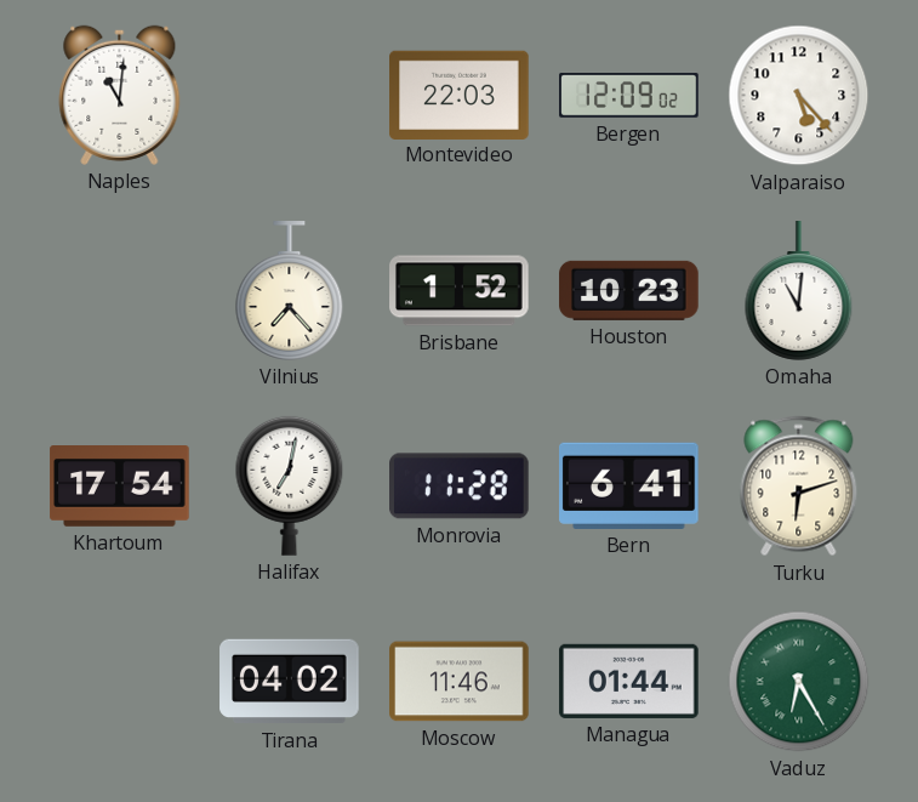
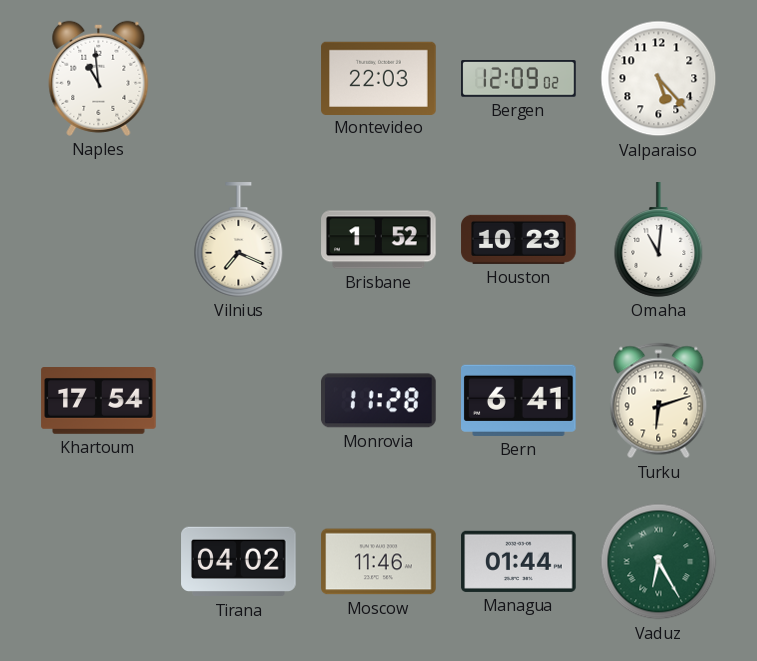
Naples: 11:01 -> 10:59 (99, 78)
Vilnius: 7:23 -> 7:19 (239, 240)
Halifax: 7:02 -> none (290, 485)
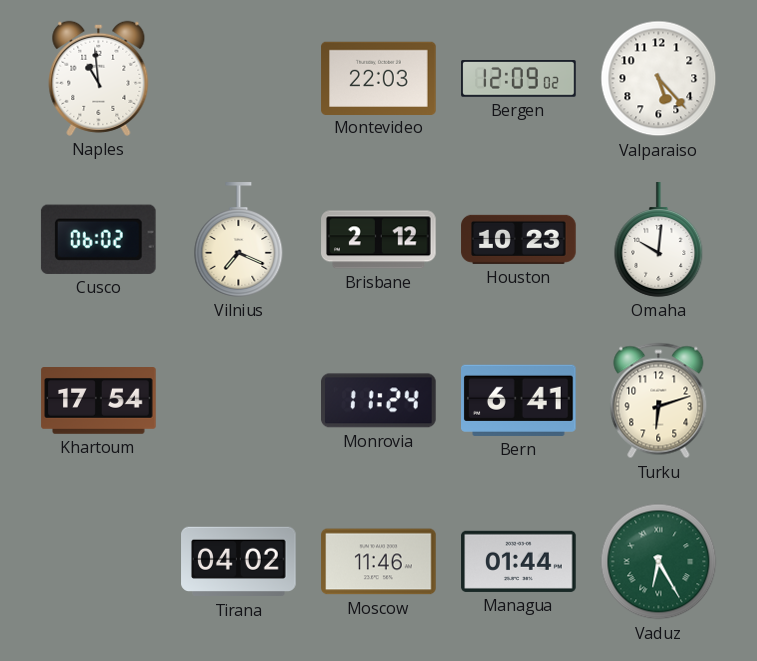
Cusco: none -> 06:02 (98, 239)
Brisbane: 1:52 -> 2:12 (379, 240)
Omaha: 11:01 -> 10:01 (659, 240)
Monrovia: 11:28 -> 11:24 (379, 401)
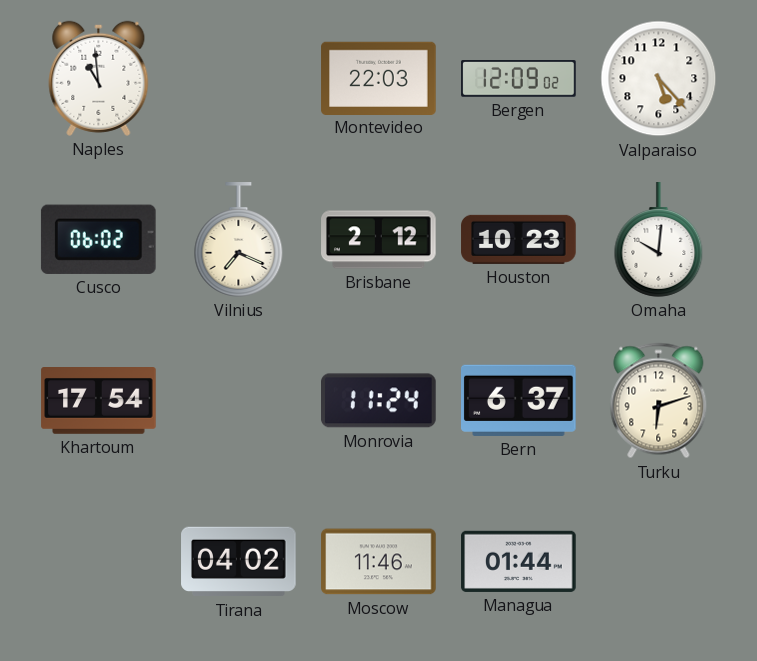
Bern: 6:41 -> 6:37 (519, 400)
Vaduz: 6:25 -> none (659, 562)
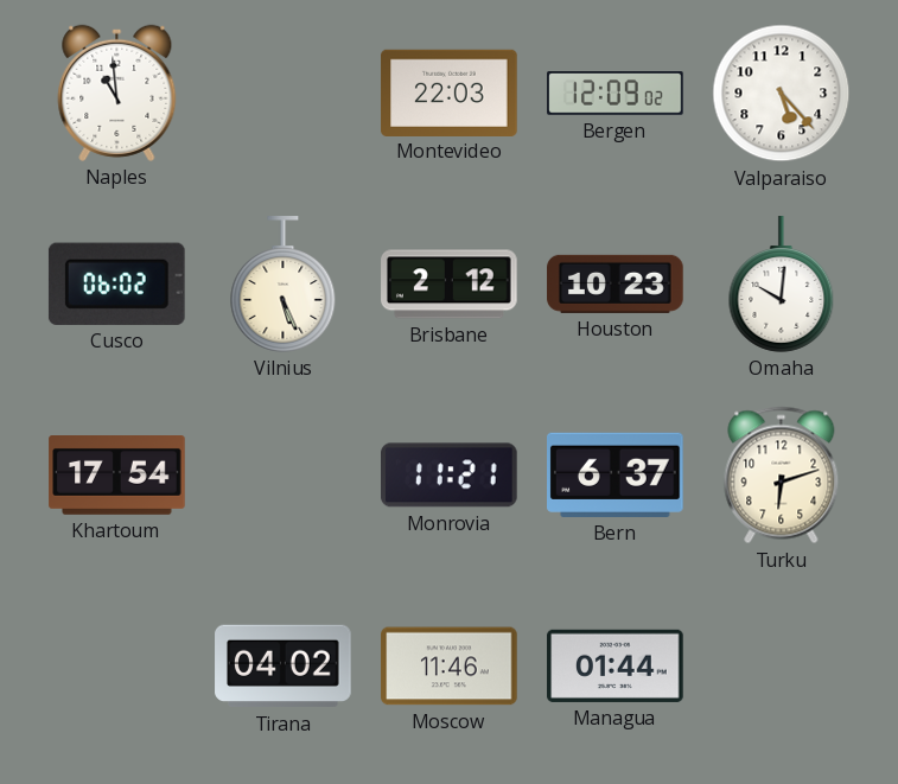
Vilnius: 7:19 -> 5:26 (284, 285)
Monrovia: 11:24 -> 11:21 (450, 476)
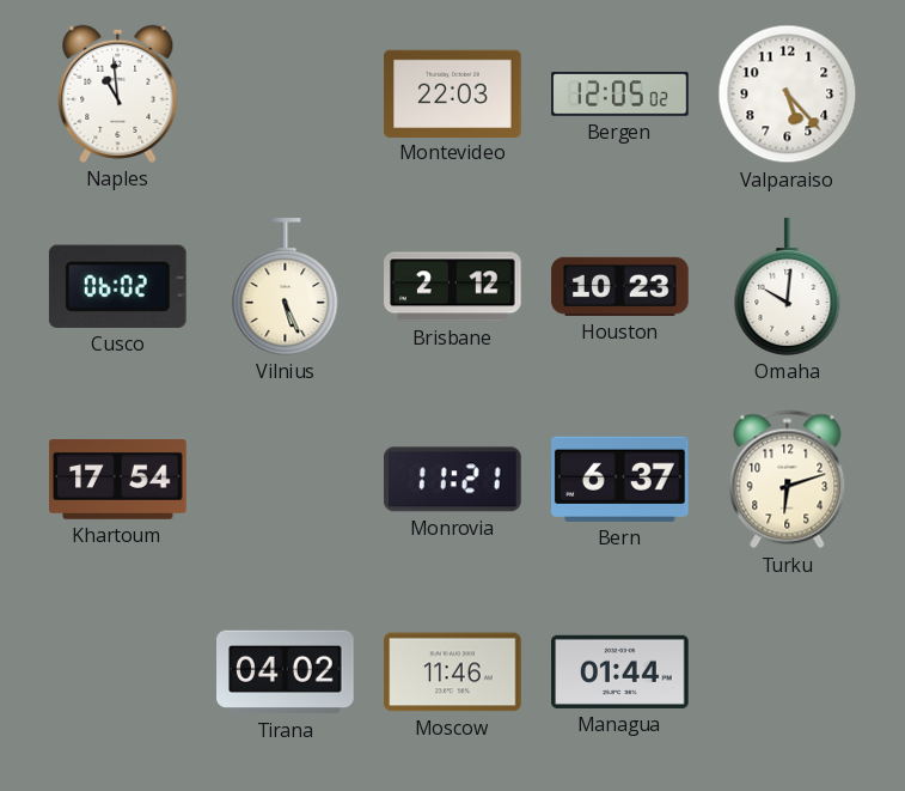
Bergen: 12:09 -> 12:05 (620, 95)
